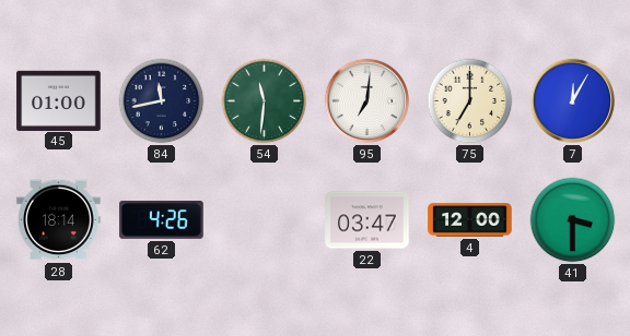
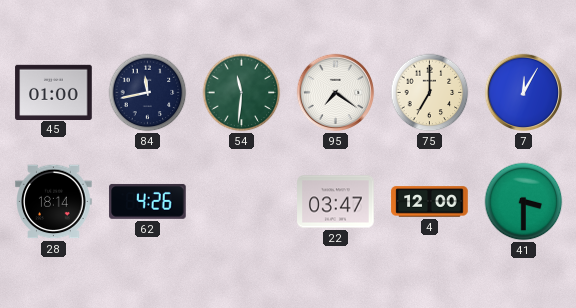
95: 7:01 -> 7:21 (336, 93)
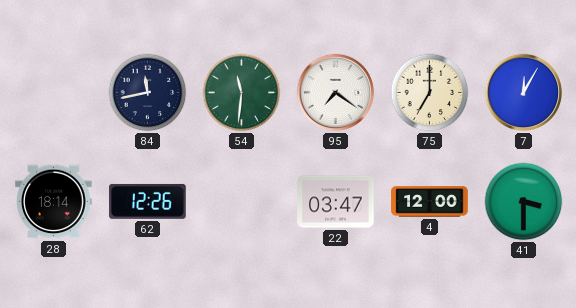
45: 01:00 -> none (54, 92)
62: 4:26 -> 12:26 (148, 201)
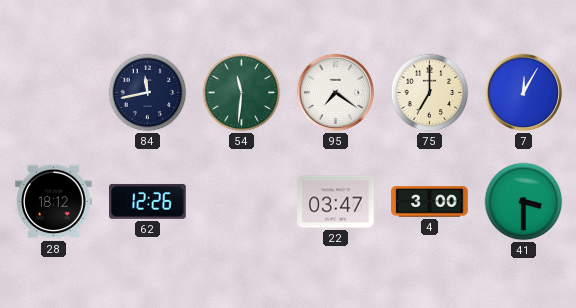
28: 18:14 -> 18:12 (54, 202)
4: 12:00 -> 3:00 (430, 202)
